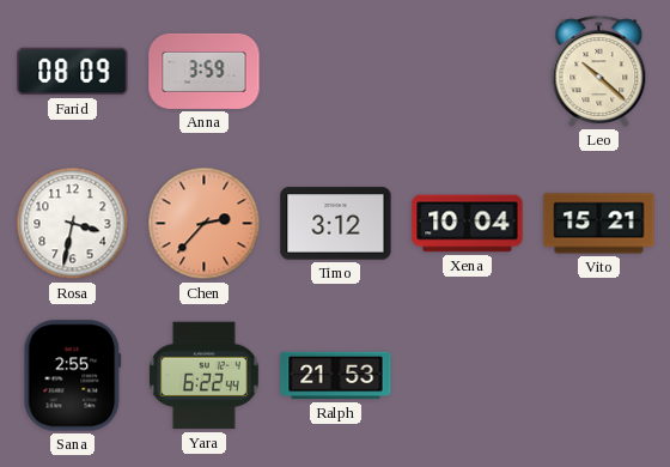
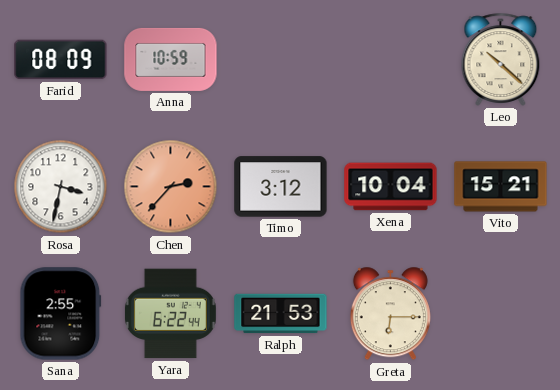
Anna: 3:59 -> 10:59 (171, 59)
Greta: none -> 6:15 (390, 314)
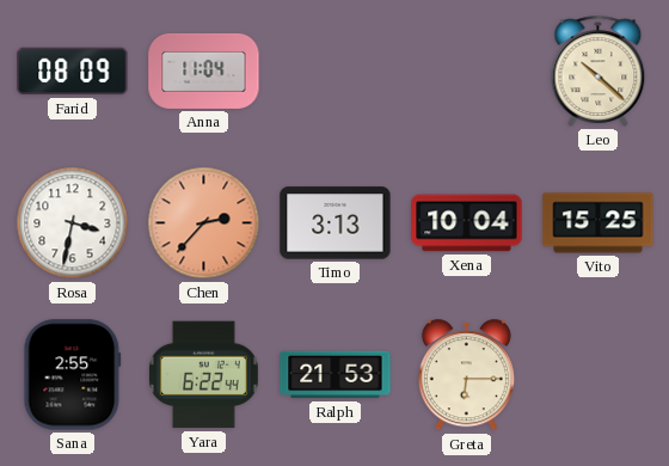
Anna: 10:59 -> 11:04 (204, 70)
Timo: 3:12 -> 3:13 (336, 223)
Vito: 15:21 -> 15:25 (599, 223)
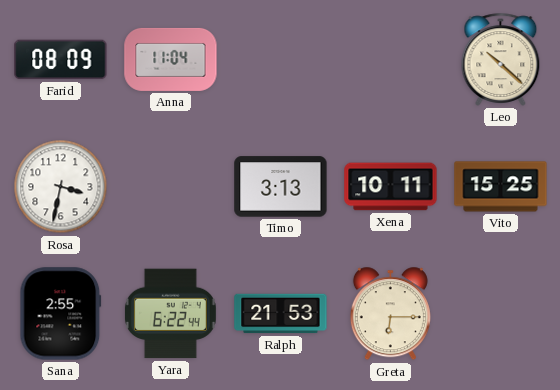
Chen: 2:37 -> none (204, 223)
Xena: 10:04 -> 10:11 (391, 187)
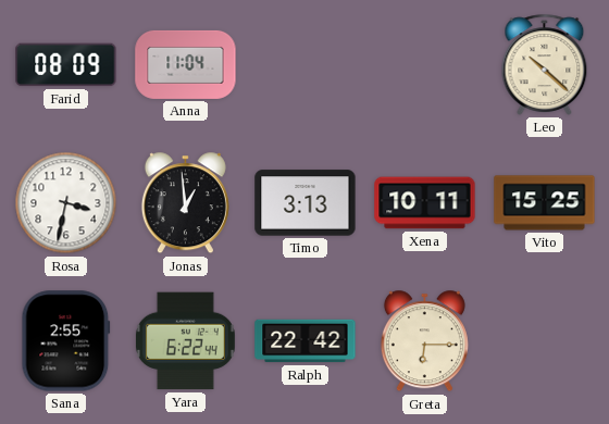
Jonas: none -> 12:59 (185, 203)
Ralph: 21:53 -> 22:42 (306, 341)
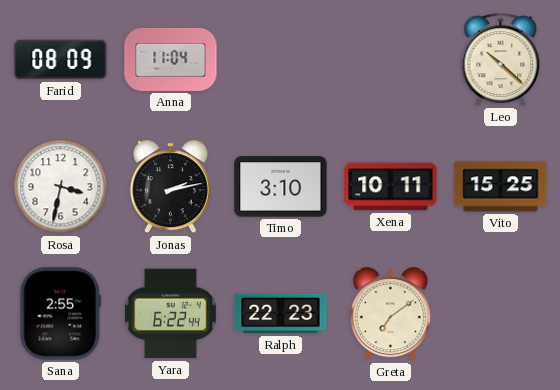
Jonas: 12:59 -> 2:13 (170, 187)
Timo: 3:13 -> 3:10 (281, 187)
Ralph: 22:42 -> 22:23 (281, 314)
Greta: 6:15 -> 7:09 (390, 314)
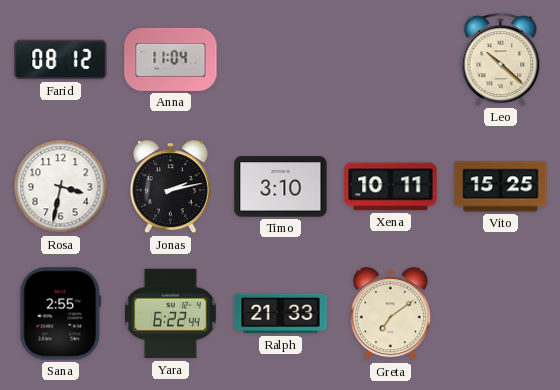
Farid: 08:09 -> 08:12 (61, 60)
Ralph: 22:23 -> 21:33 (281, 314)
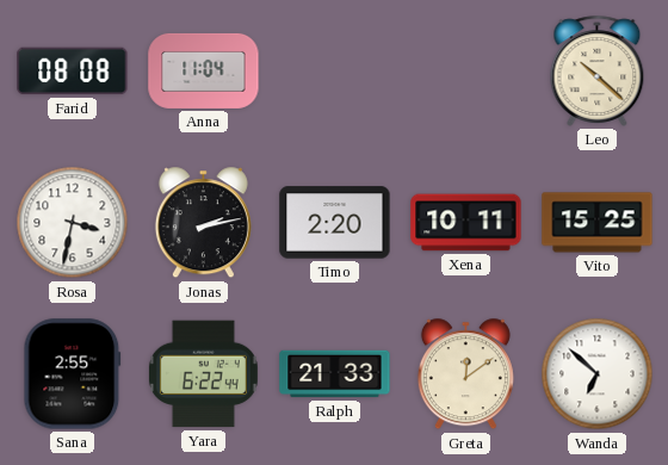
Farid: 08:12 -> 08:08 (73, 72)
Timo: 3:10 -> 2:20 (335, 223)
Greta: 7:09 -> 12:09 (465, 374)
Wanda: none -> 6:52 (598, 374)
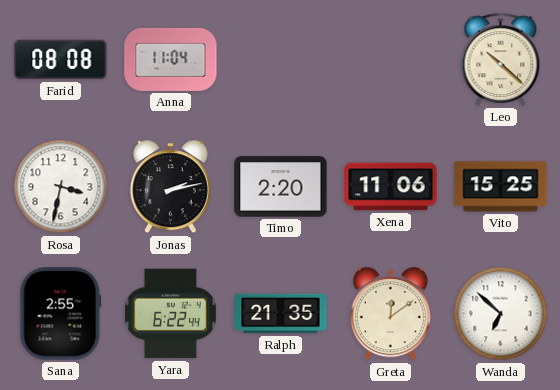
Xena: 10:11 -> 11:06 (391, 187)
Ralph: 21:33 -> 21:35 (281, 314)
